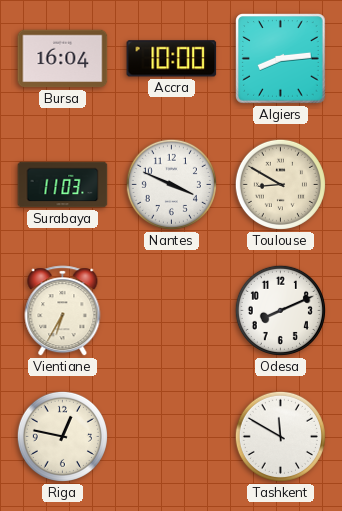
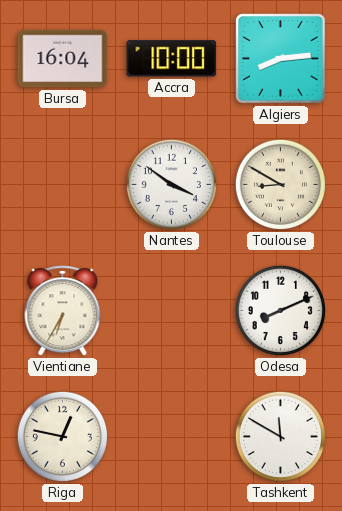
Surabaya: 11:03 -> none (63, 185)
Nantes: 3:49 -> 3:51 (171, 184)
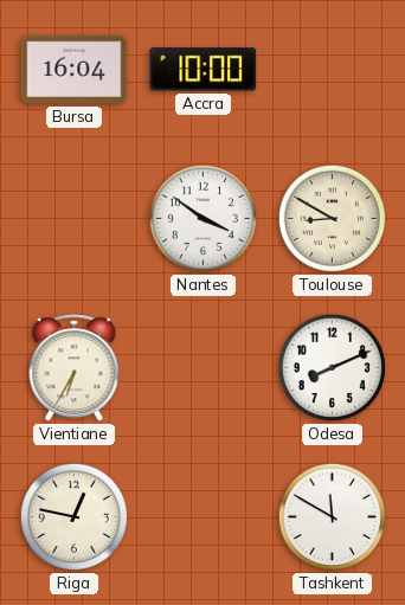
Algiers: 8:14 -> none (281, 59)
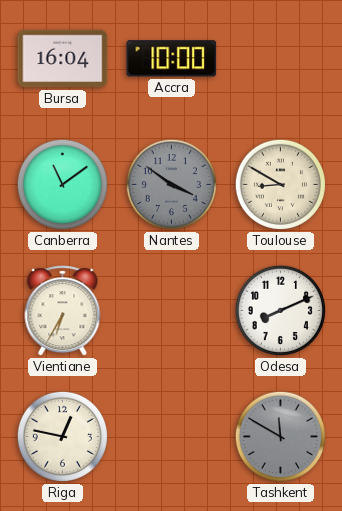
Canberra: none -> 11:09 (62, 184)
Nantes dial: white -> grey (171, 184)
Tashkent dial: white -> grey (280, 436)
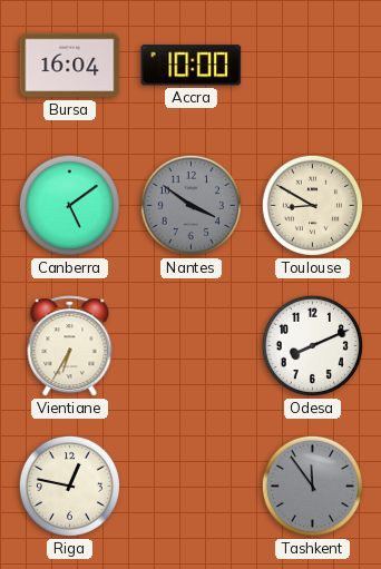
Canberra: 11:09 -> 5:09 (69, 205)
Tashkent: 11:50 -> 11:54 (312, 485)
